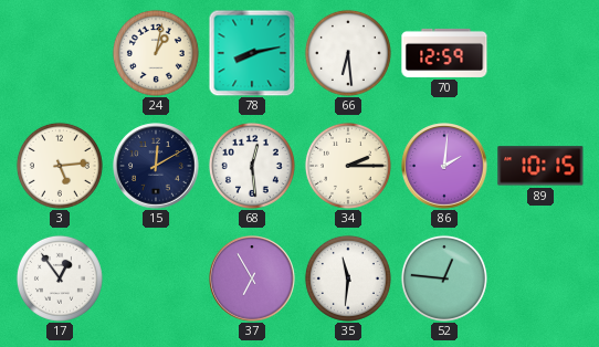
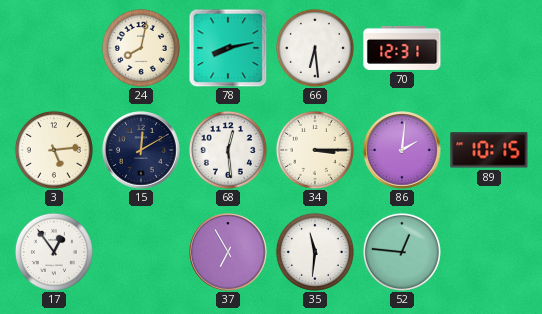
24: 1:02 -> 8:02 (141, 48)
70: 12:59 -> 12:31 (402, 48)
34: 2:15 -> 3:15 (315, 150)
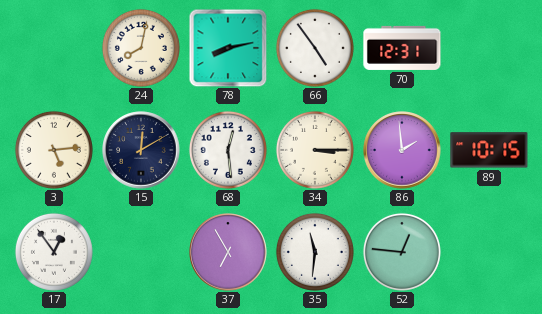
66: 6:29 -> 4:54 (315, 48)
86: 2:01 -> 1:59 (402, 150)
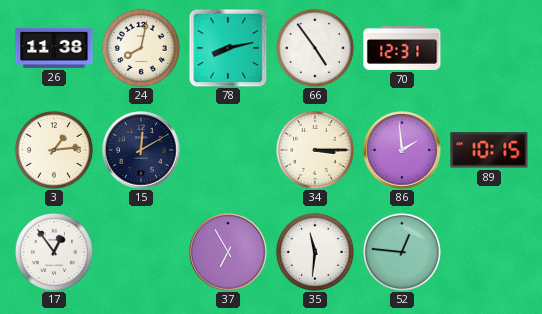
26: none -> 11:38 (54, 48)
3: 5:14 -> 1:14 (54, 150)
68: 12:29 -> none (228, 150)
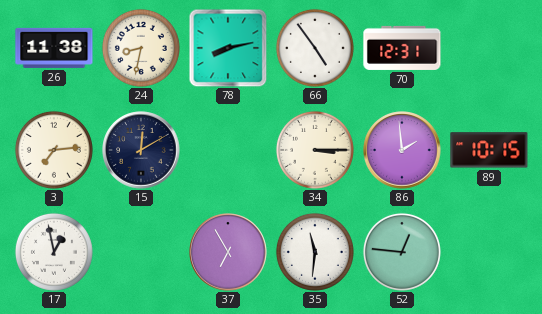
24: 8:02 -> 8:32 (141, 48)
3: 1:14 -> 7:14 (54, 150)
17: 12:54 -> 12:58 (54, 252)
